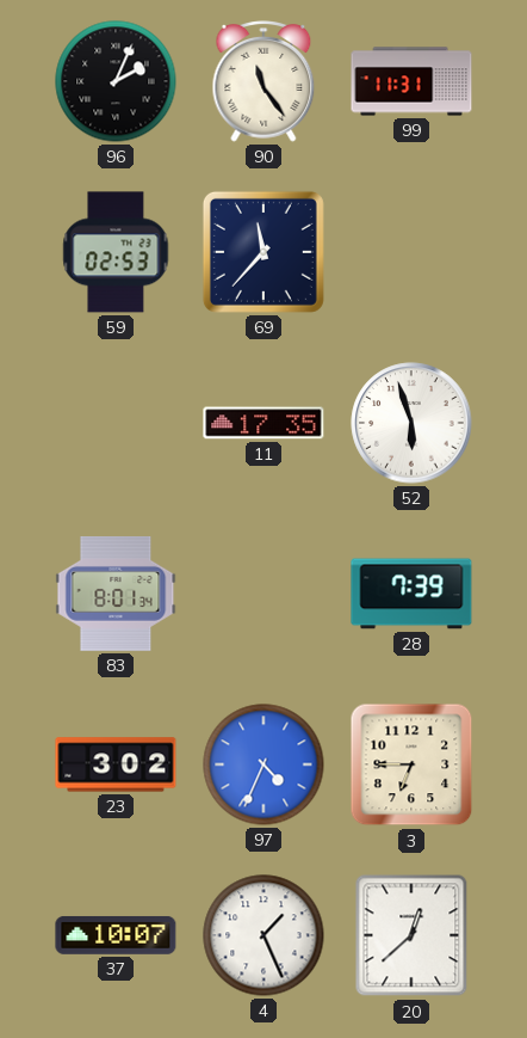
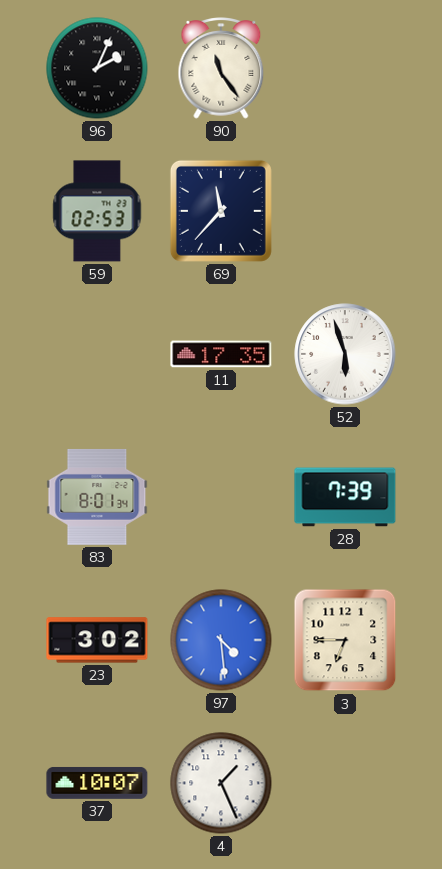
99: 11:31 -> none (411, 81)
97: 4:34 -> 4:29 (221, 640)
20: 12:38 -> none (411, 935)
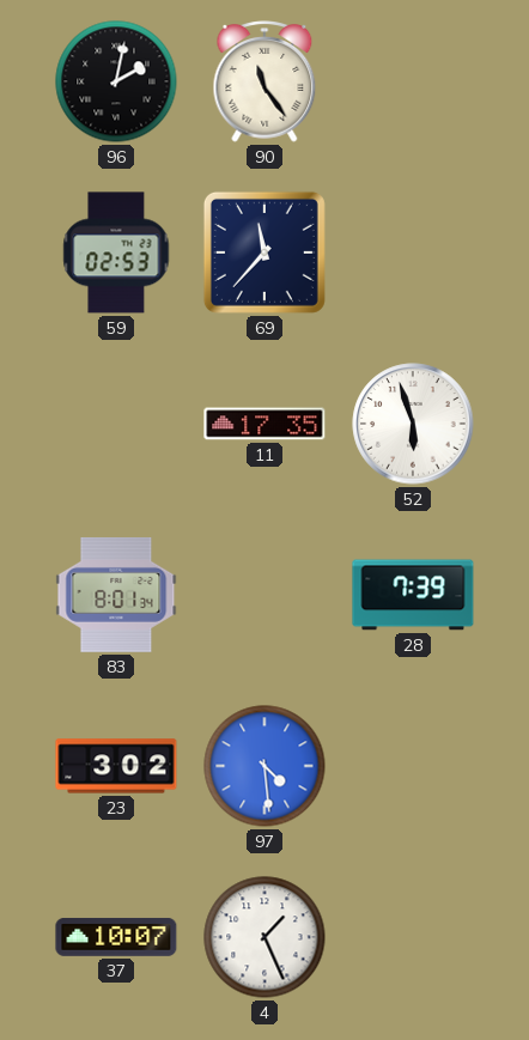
96: 2:04 -> 2:02 (116, 81)
3: 6:45 -> none (345, 640)
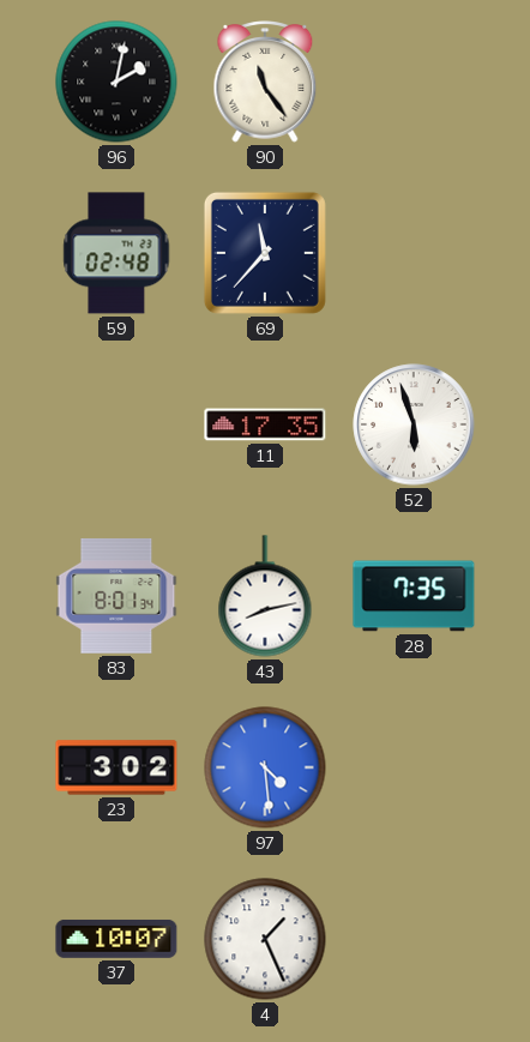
59: 02:53 -> 02:48 (116, 253)
43: none -> 8:13 (265, 596)
28: 7:39 -> 7:35 (414, 596)
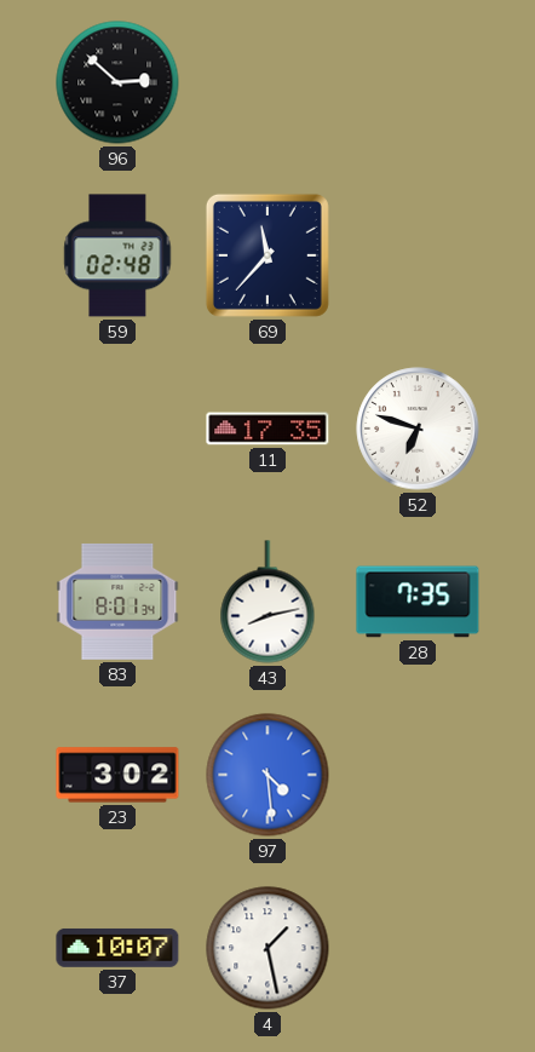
96: 2:02 -> 2:52 (117, 82)
90: 11:24 -> none (265, 82)
52: 5:57 -> 6:48 (418, 429)
4: 1:26 -> 1:28 (267, 948)
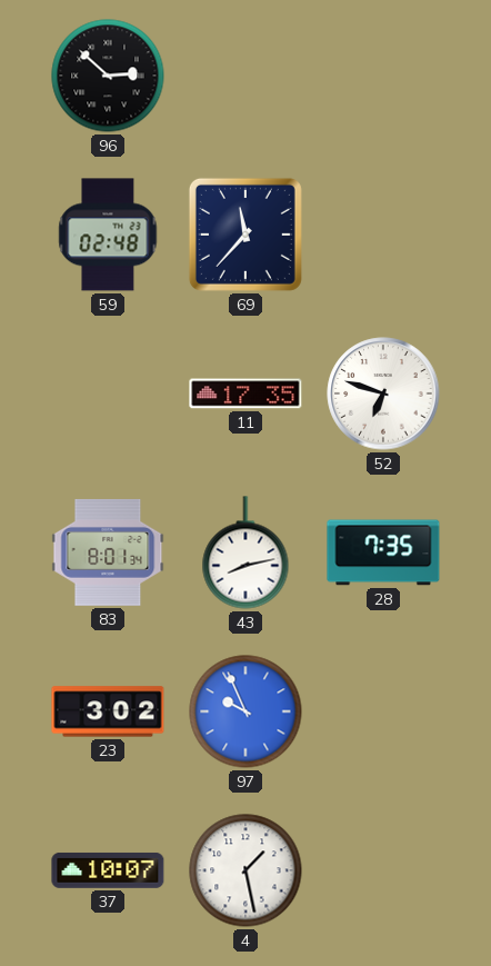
97: 4:29 -> 9:56 (245, 711)
